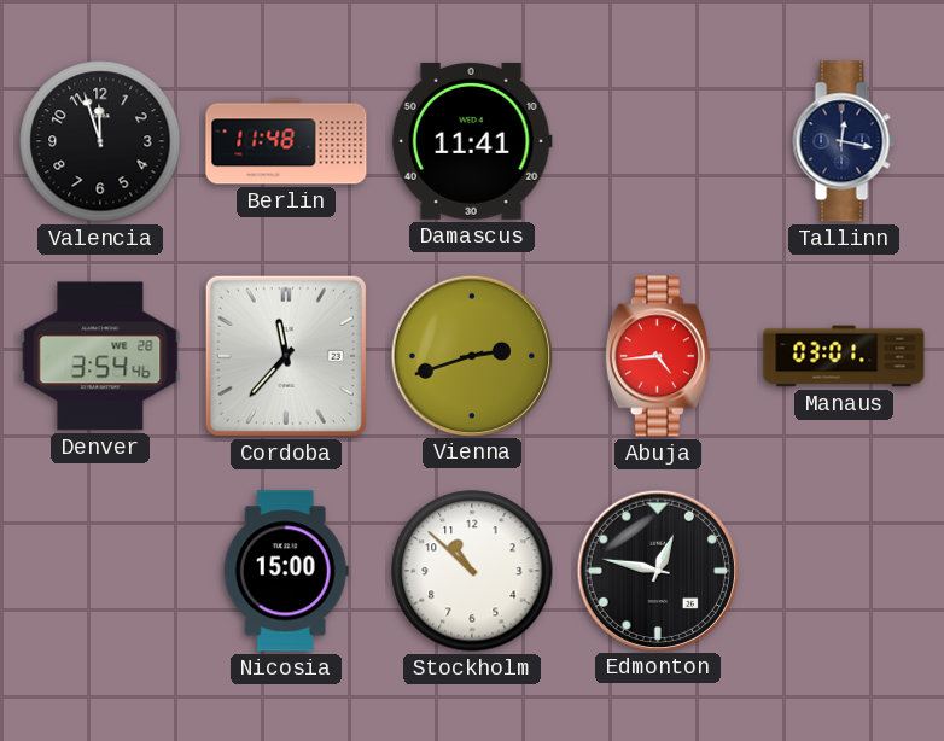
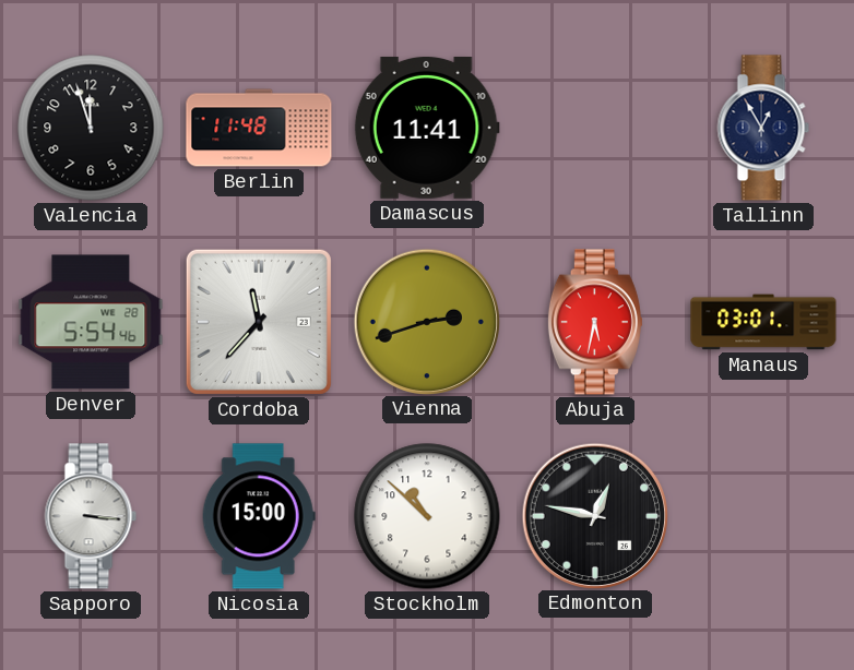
Tallinn: 12:17 -> 12:55 (763, 128)
Denver: 3:54 -> 5:54 (91, 322)
Abuja: 4:44 -> 5:32 (595, 322)
Sapporo: none -> 3:16 (91, 516)
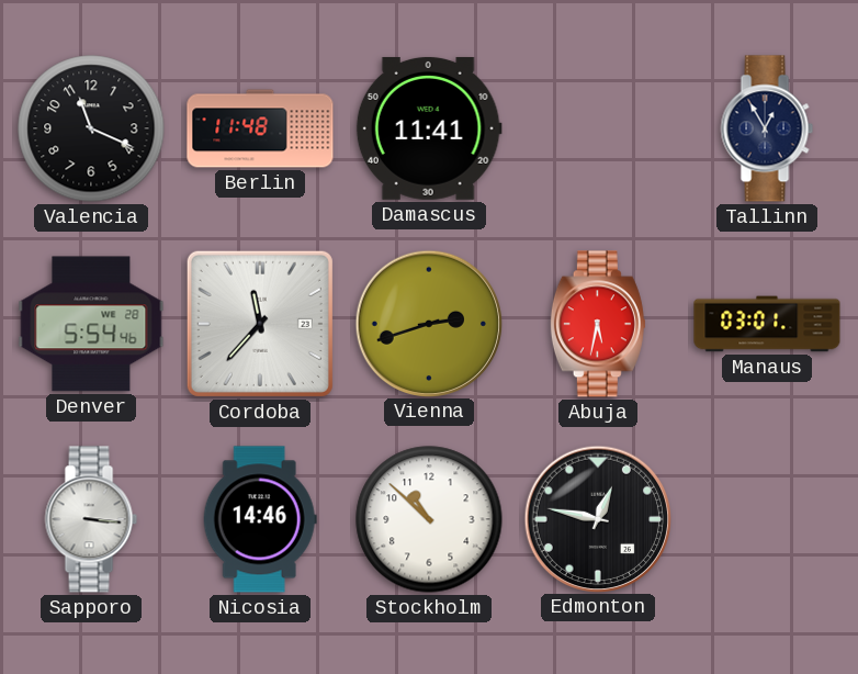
Valencia: 11:57 -> 11:19 (91, 128)
Nicosia: 15:00 -> 14:46 (260, 519)
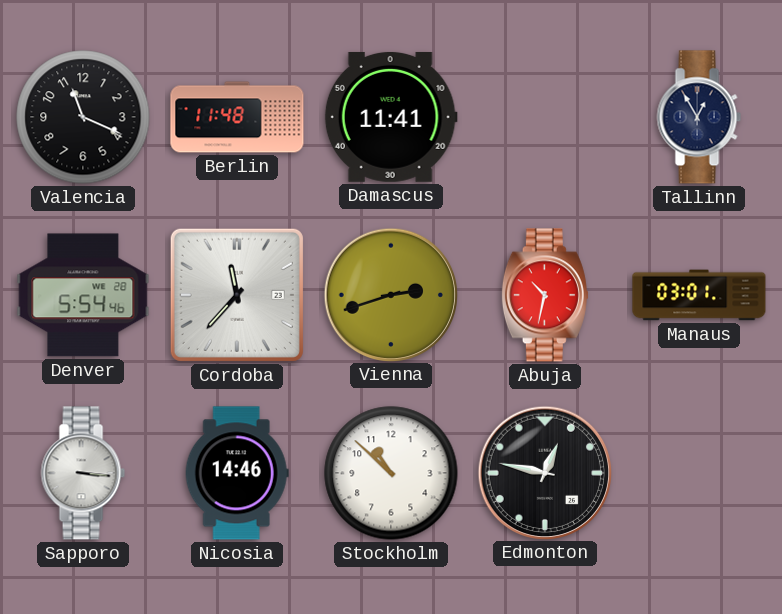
Abuja: 5:32 -> 10:32 (545, 295)
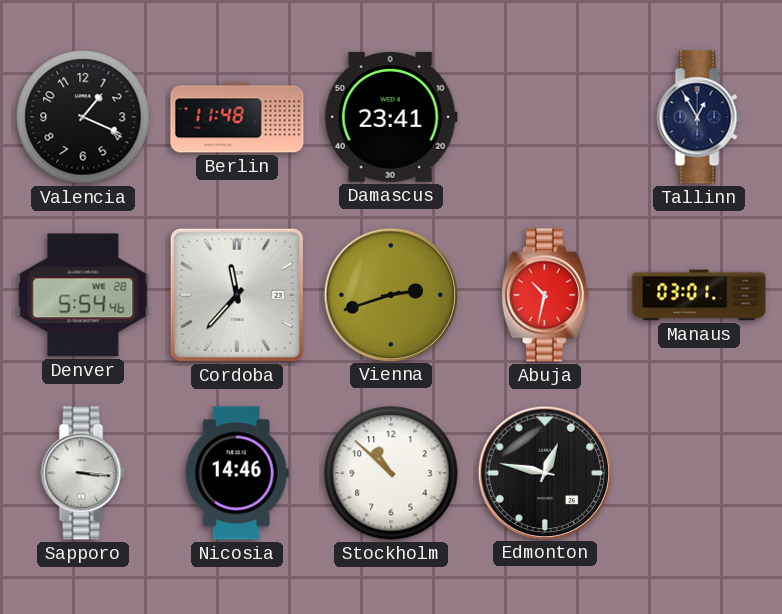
Valencia: 11:19 -> 1:19 (83, 117)
Damascus: 11:41 -> 23:41 (391, 117)
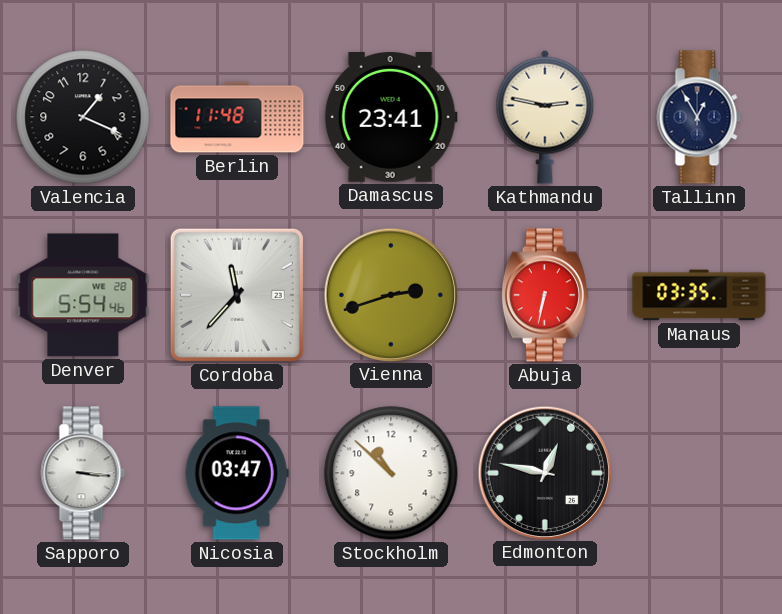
Kathmandu: none -> 2:47 (545, 117)
Abuja: 10:32 -> 6:32 (545, 295)
Manaus: 03:01 -> 03:35 (699, 295)
Nicosia: 14:46 -> 03:47 (237, 473)
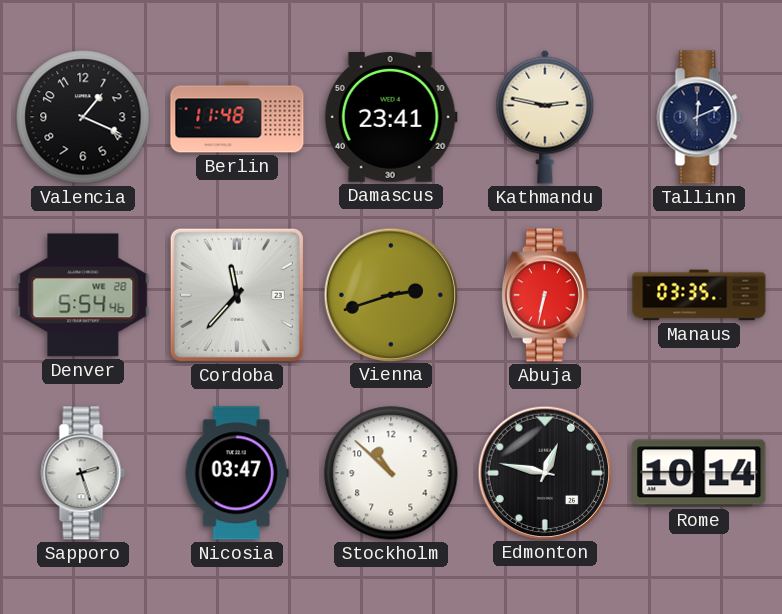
Tallinn: 12:55 -> 12:11 (699, 117)
Sapporo: 3:16 -> 2:27 (83, 473)
Rome: none -> 10:14 (699, 473)
